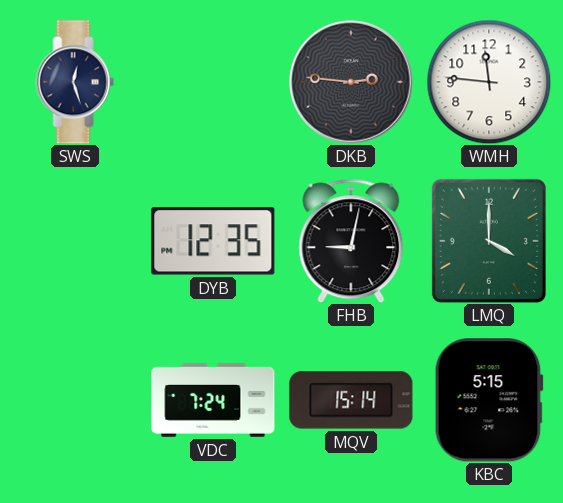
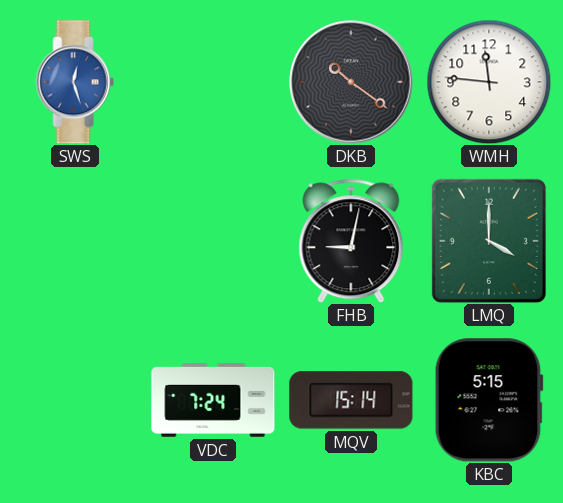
SWS dial: navy -> blue (75, 82)
DKB: 2:46 -> 10:21 (351, 82)
DYB: 12:35 -> none (213, 241)
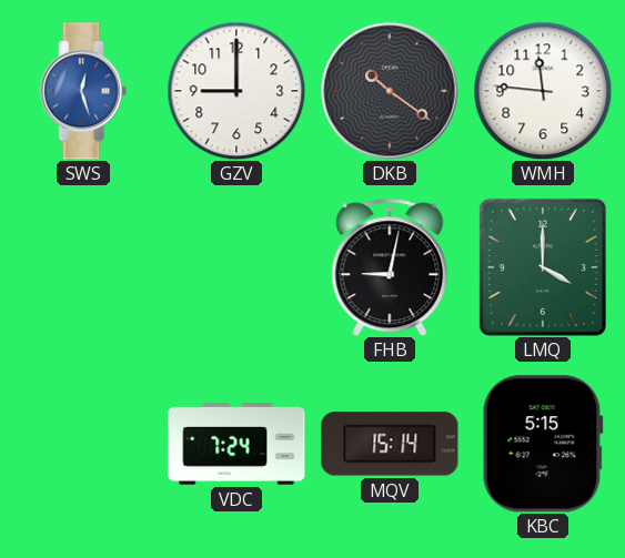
GZV: none -> 9:00 (236, 91)
